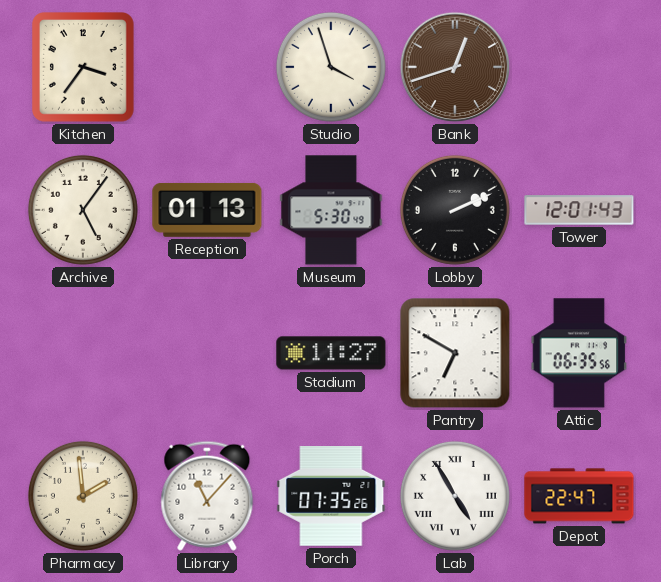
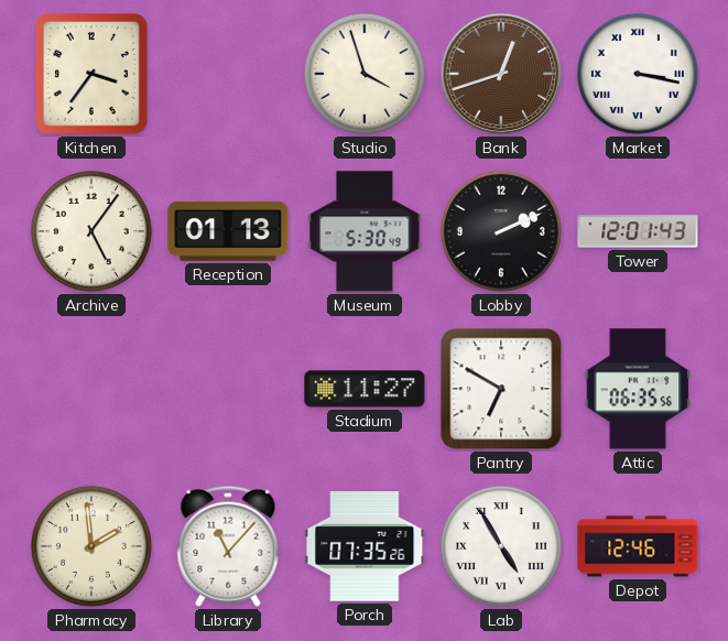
Market: none -> 3:17 (638, 74)
Depot: 22:47 -> 12:46 (638, 546)
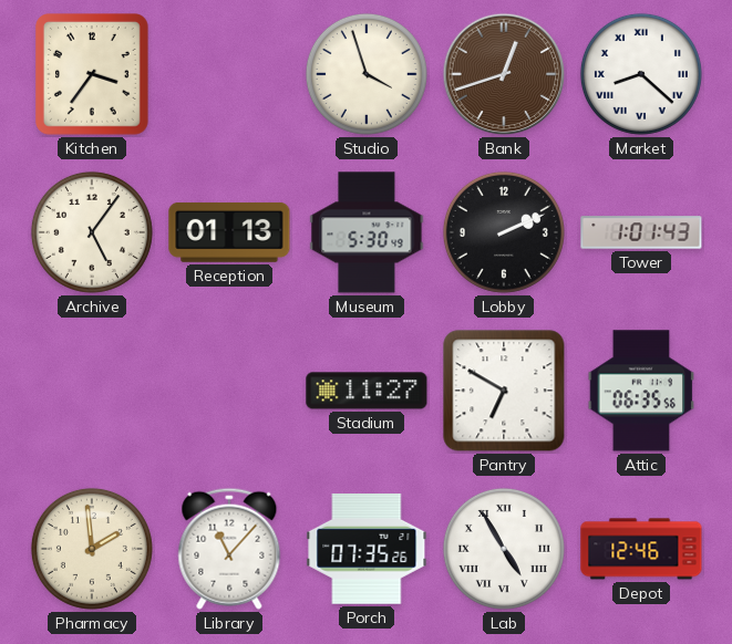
Market: 3:17 -> 8:22 (641, 74)
Tower: 12:01 -> 1:01 (641, 232)
